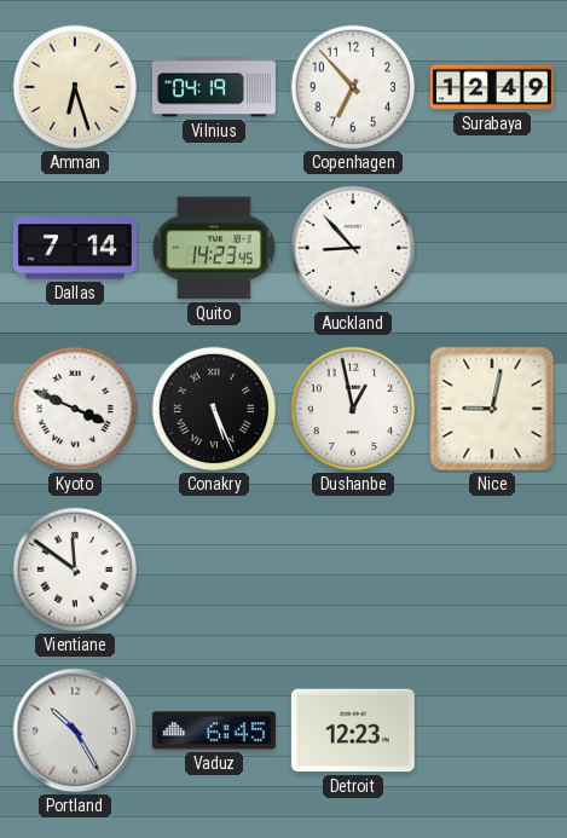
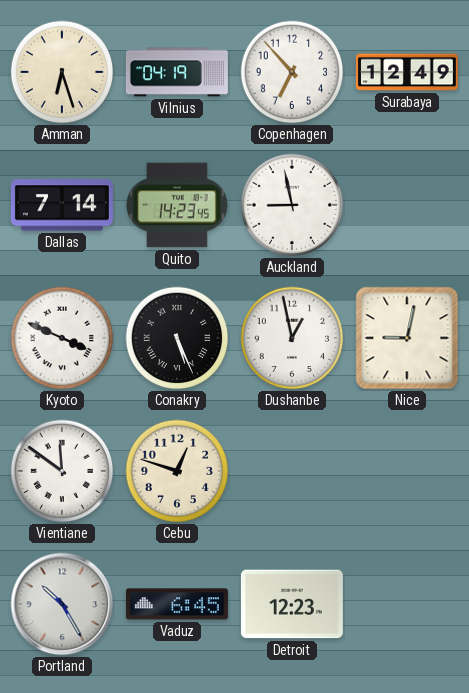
Auckland: 8:53 -> 8:58 (292, 205)
Cebu: none -> 12:48 (177, 471)
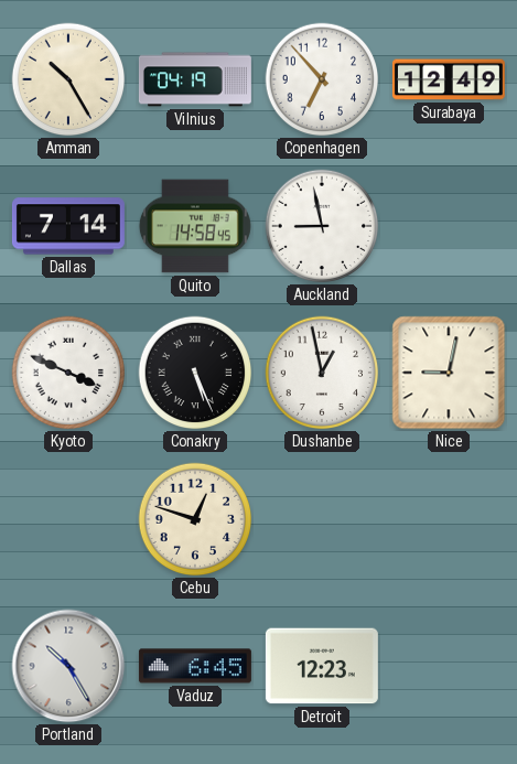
Amman: 6:27 -> 10:25 (68, 79)
Quito: 14:23 -> 14:58 (195, 226)
Vientiane: 11:51 -> none (62, 471)
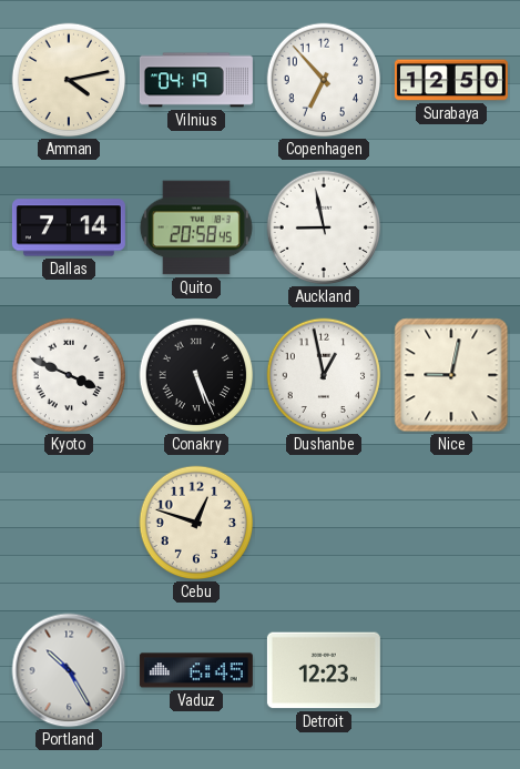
Amman: 10:25 -> 4:13 (69, 80)
Surabaya: 12:49 -> 12:50 (451, 80)
Quito: 14:58 -> 20:58 (196, 227)
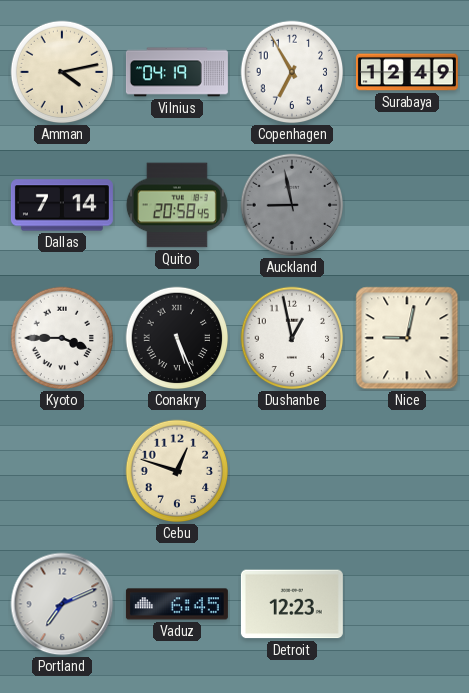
Copenhagen: 6:53 -> 6:55 (292, 72)
Surabaya: 12:50 -> 12:49 (407, 72)
Auckland dial: white -> grey (292, 205)
Kyoto: 3:49 -> 3:45 (62, 338)
Portland: 10:25 -> 7:11 (62, 604)
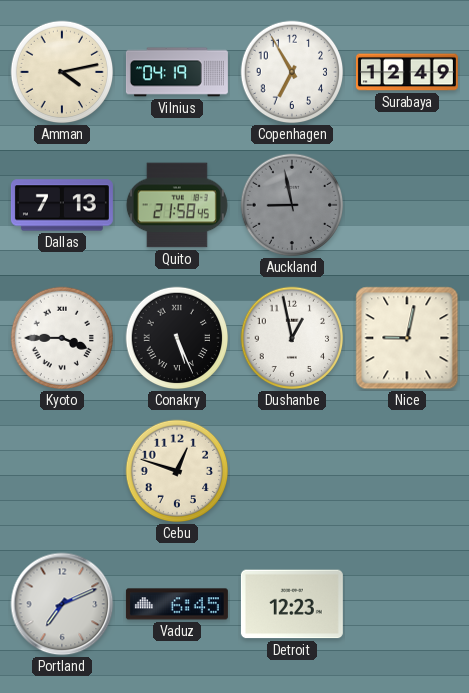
Dallas: 7:14 -> 7:13 (62, 205)
Quito: 20:58 -> 21:58 (177, 205)
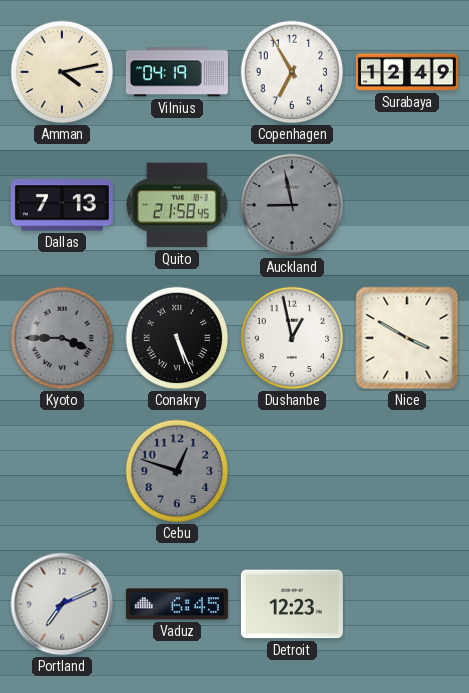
Kyoto dial: white -> grey (62, 338)
Nice: 9:02 -> 3:50 (407, 338)
Cebu dial: cream -> grey (177, 471)
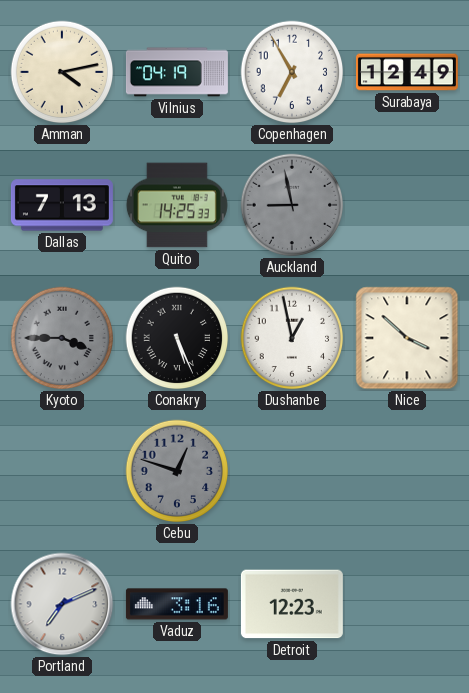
Quito: 21:58 -> 14:25 (177, 205)
Nice: 3:50 -> 3:52 (407, 338)
Vaduz: 6:45 -> 3:16 (177, 604)
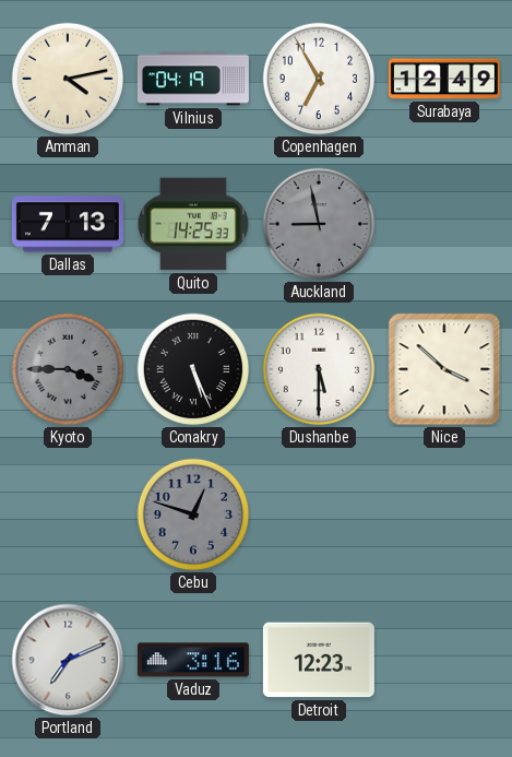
Dushanbe: 12:58 -> 5:30 (319, 369)
